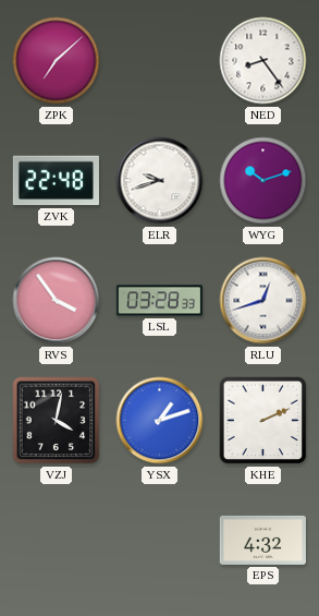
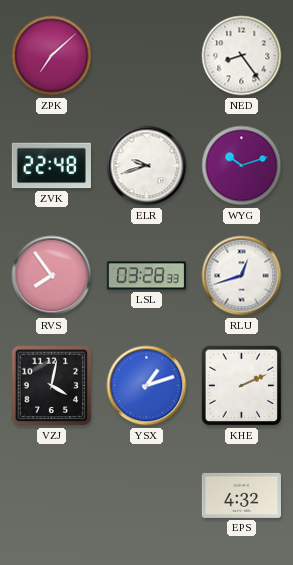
RVS: 3:54 -> 7:54 (52, 276)
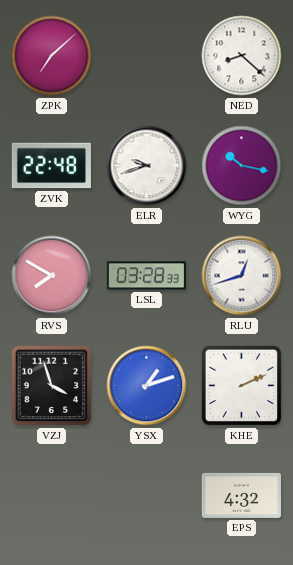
NED: 8:24 -> 8:22 (242, 56)
WYG: 10:12 -> 10:17 (242, 166)
RVS: 7:54 -> 7:50 (52, 276)
VZJ: 4:02 -> 3:57 (52, 386)
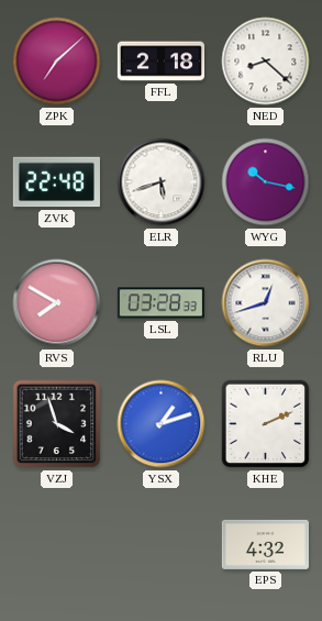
FFL: none -> 2:18 (160, 62)
ELR: 9:42 -> 5:42 (162, 182)
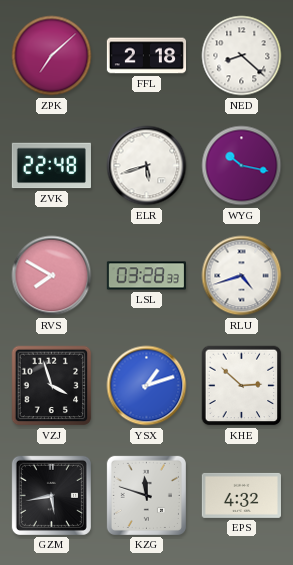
RLU: 12:42 -> 4:42 (242, 276)
KHE: 2:11 -> 2:52 (242, 386)
GZM: none -> 5:43 (51, 495)
KZG: none -> 11:48 (146, 495)
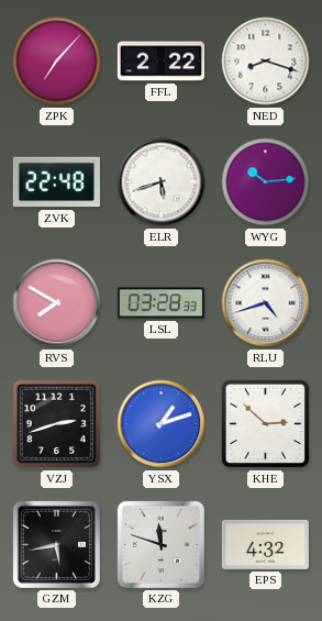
ZPK: 7:08 -> 7:07 (57, 62)
FFL: 2:18 -> 2:22 (160, 62)
NED: 8:22 -> 8:18 (266, 62)
WYG: 10:17 -> 10:14 (266, 182)
VZJ: 3:57 -> 2:42 (57, 424)
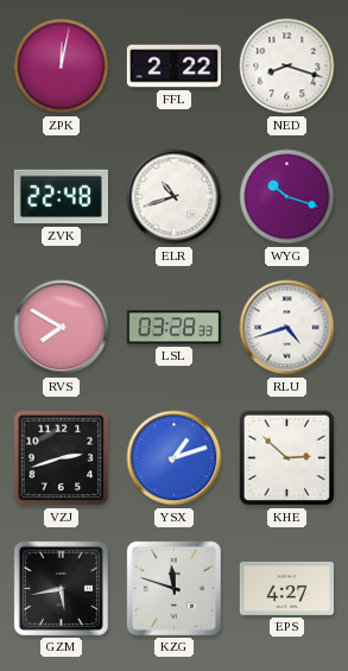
ZPK: 7:07 -> 12:02 (62, 67)
ELR: 5:42 -> 10:42 (175, 197)
WYG: 10:14 -> 10:18 (287, 197)
EPS: 4:32 -> 4:27 (286, 588)
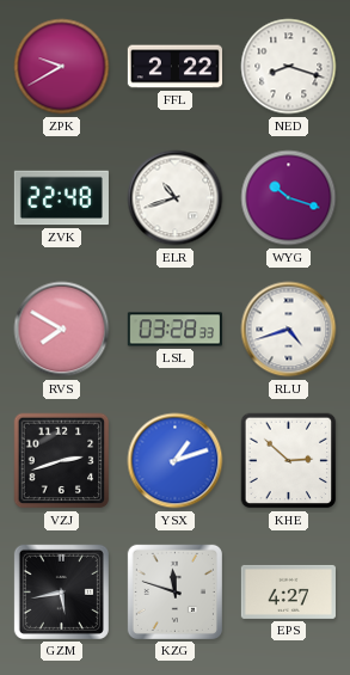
ZPK: 12:02 -> 9:40 (62, 67)
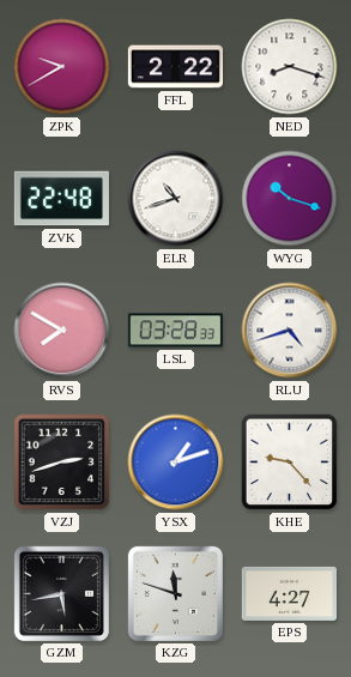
KHE: 2:52 -> 9:23 (290, 463)
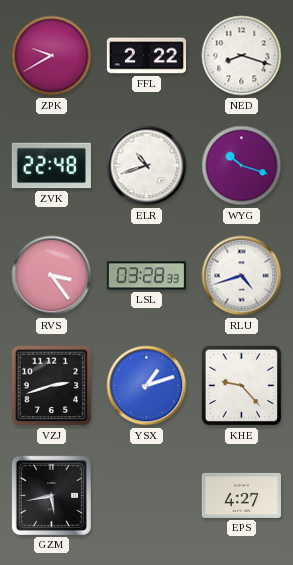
RVS: 7:50 -> 3:24 (52, 276)
KZG: 11:48 -> none (175, 593)
